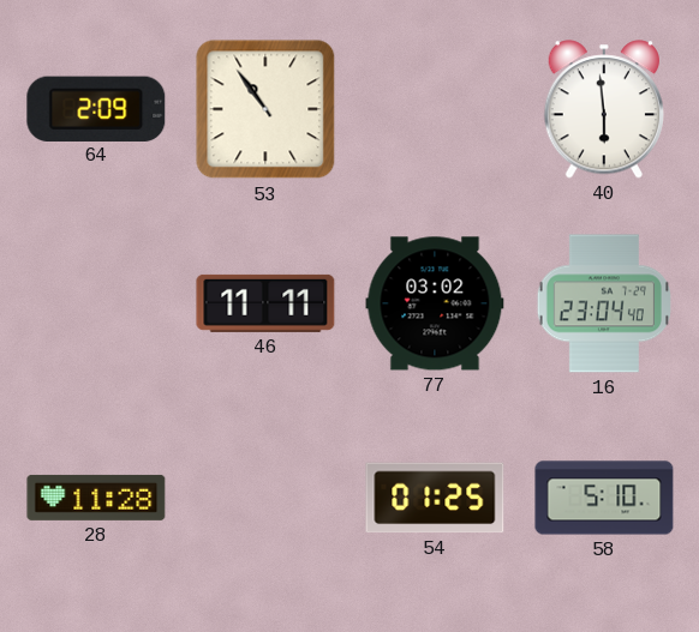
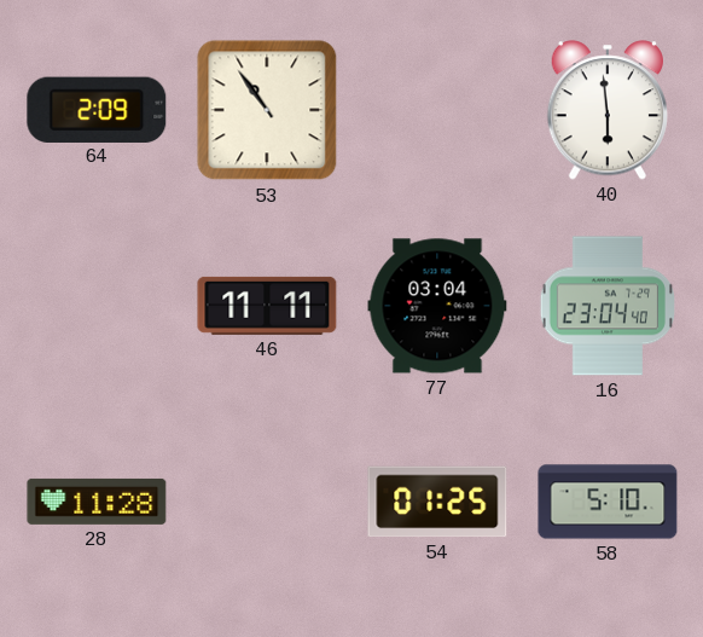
77: 03:02 -> 03:04 (437, 306)
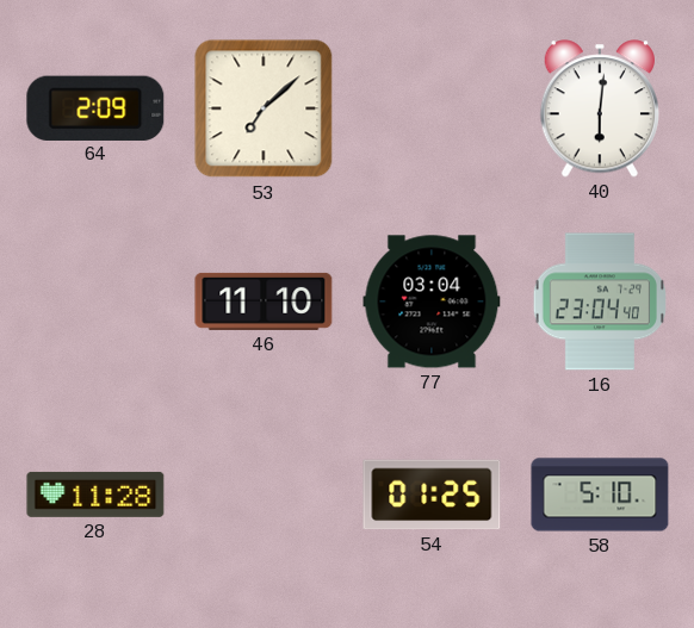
53: 10:54 -> 7:08 (264, 108)
40: 5:59 -> 6:01 (599, 108)
46: 11:11 -> 11:10 (264, 301)
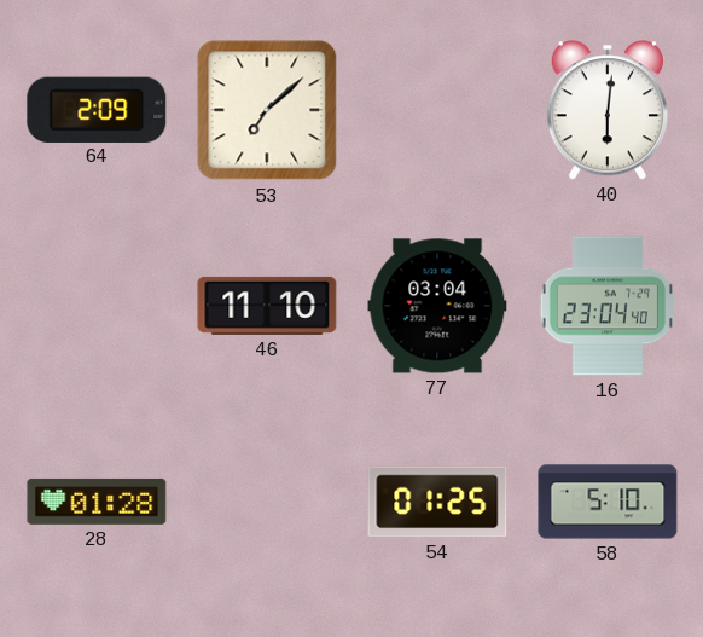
28: 11:28 -> 01:28 (97, 502)
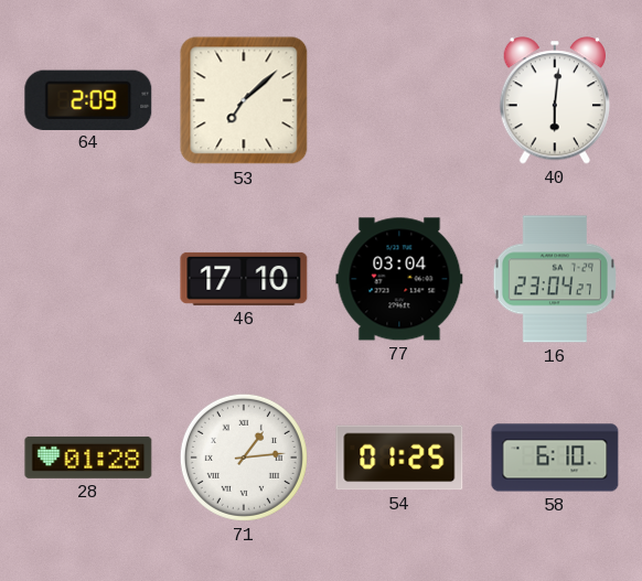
46: 11:10 -> 17:10 (244, 279)
16: 23:04:40 -> 23:04:27 (555, 279)
71: none -> 1:14 (244, 458)
58: 5:10 -> 6:10 (555, 458)
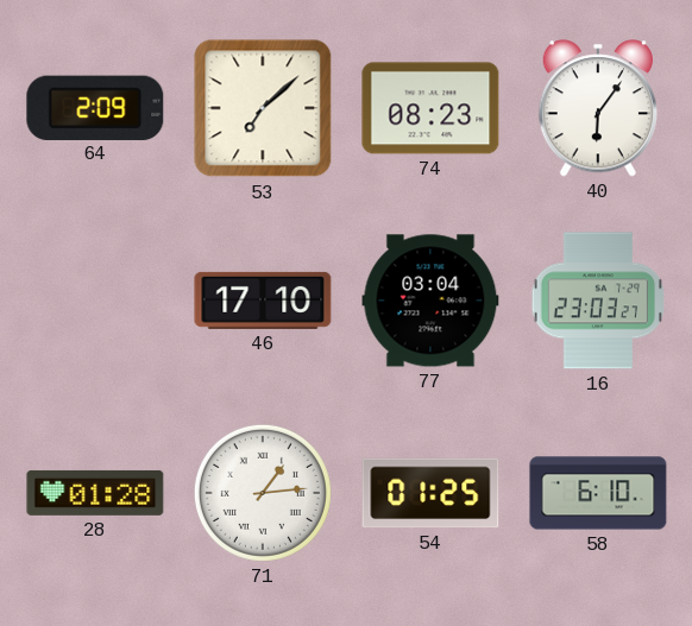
74: none -> 08:23 (430, 108)
40: 6:01 -> 6:06 (597, 108)
16: 23:04 -> 23:03 (598, 301)
